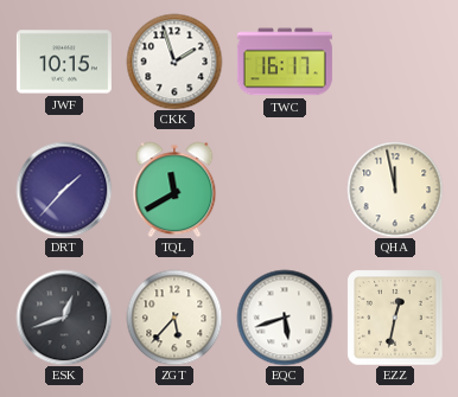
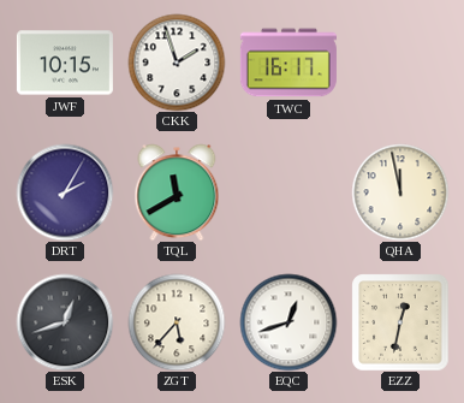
DRT: 1:37 -> 2:05 (65, 192)
EQC: 5:42 -> 12:42 (288, 322)
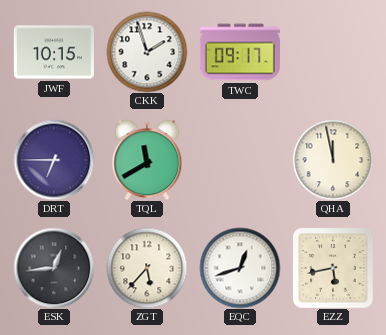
TWC: 16:17 -> 09:17 (240, 52)
DRT: 2:05 -> 6:45 (54, 160)
ESK: 12:42 -> 12:44 (54, 268)
EZZ: 12:32 -> 5:43 (333, 268)
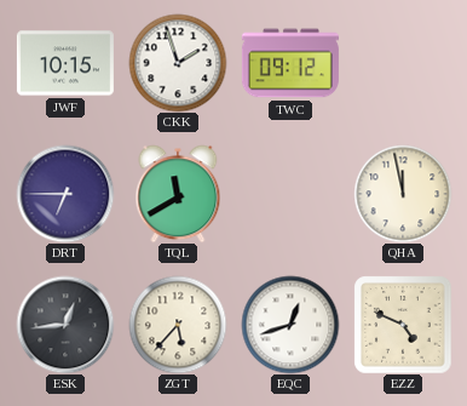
TWC: 09:17 -> 09:12 (290, 63)
EZZ: 5:43 -> 4:49 (403, 325)
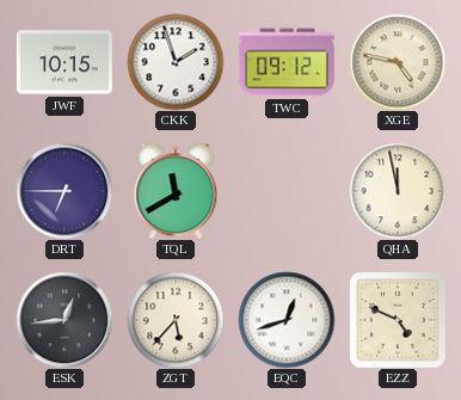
XGE: none -> 4:47 (398, 62)
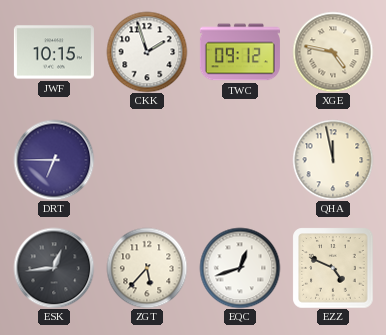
TQL: 11:40 -> none (176, 191)
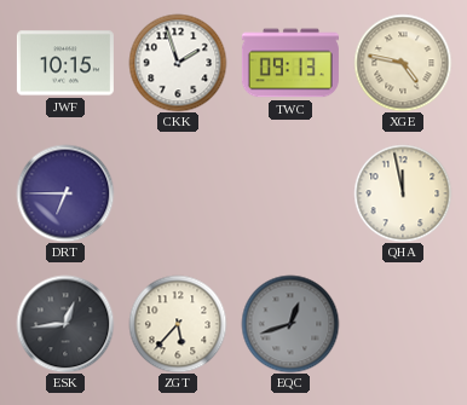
TWC: 09:12 -> 09:13 (290, 63)
EQC dial: white -> grey (290, 324)
EZZ: 4:49 -> none (333, 268)
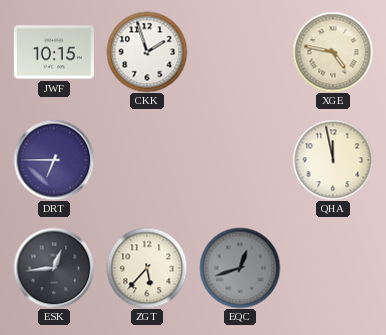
TWC: 09:13 -> none (290, 63)
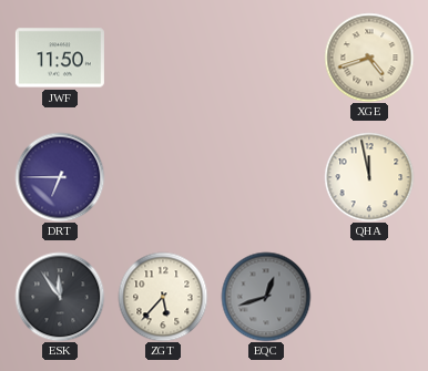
JWF: 10:15 -> 11:50 (60, 58)
CKK: 1:57 -> none (147, 52)
XGE: 4:47 -> 4:42 (369, 58)
ESK: 12:44 -> 11:54 (60, 297)
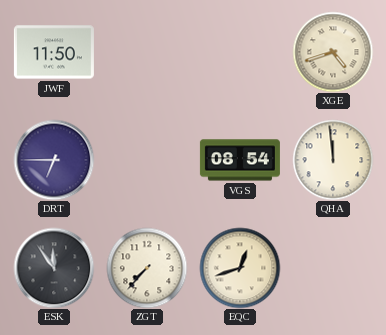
VGS: none -> 08:54 (240, 160)
QHA: 11:58 -> 11:59 (333, 160)
ZGT: 5:37 -> 7:37 (147, 268)
EQC dial: grey -> cream (240, 268)
